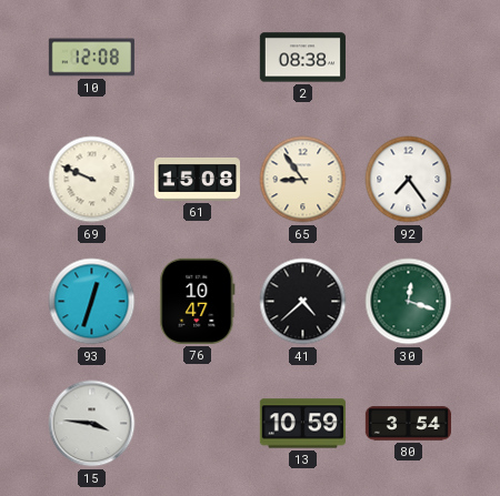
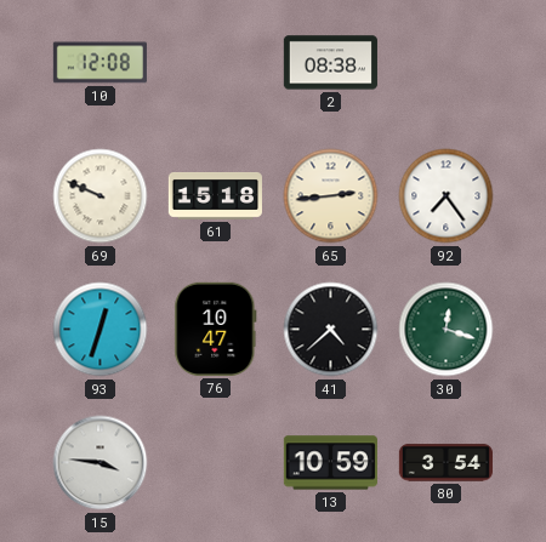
61: 15:08 -> 15:18 (215, 196)
65: 8:54 -> 2:44 (331, 196)
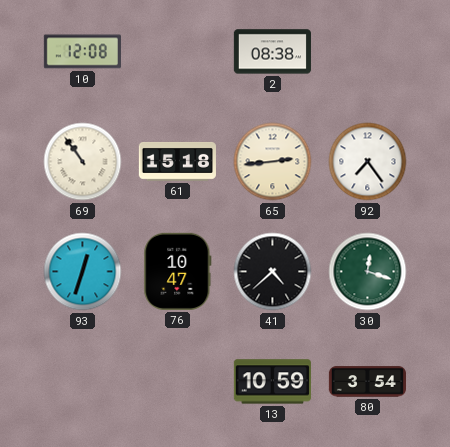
69: 9:49 -> 10:54 (83, 162)
15: 3:46 -> none (101, 463)
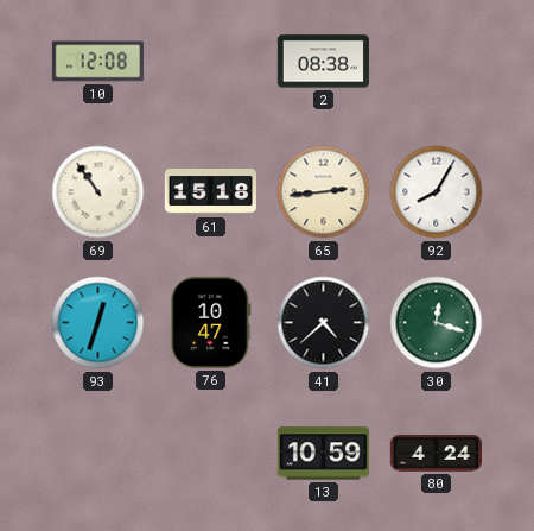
92: 7:24 -> 8:05 (437, 192)
80: 3:54 -> 4:24 (436, 454)
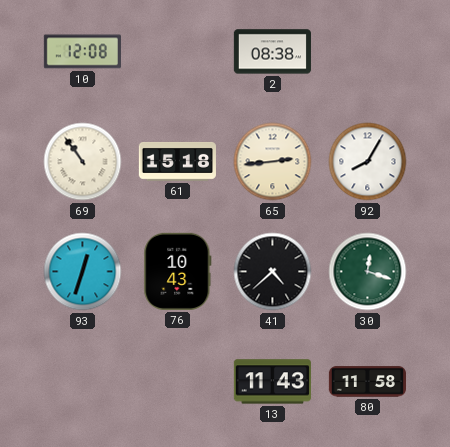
76: 10:47 -> 10:43 (178, 271)
13: 10:59 -> 11:43 (272, 382)
80: 4:24 -> 11:58 (367, 382)
